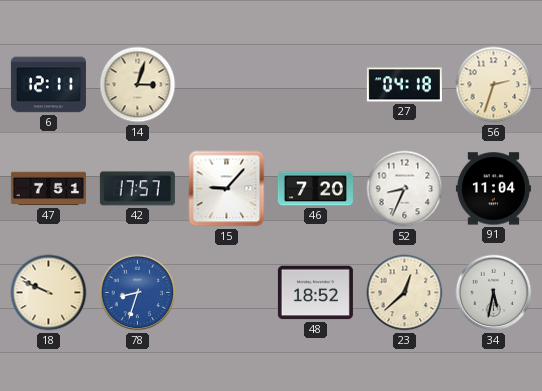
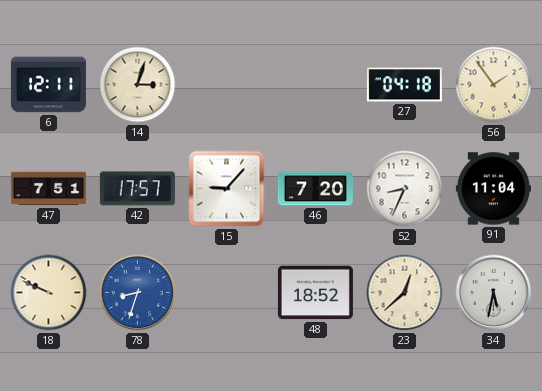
56: 2:33 -> 1:54 (494, 85)
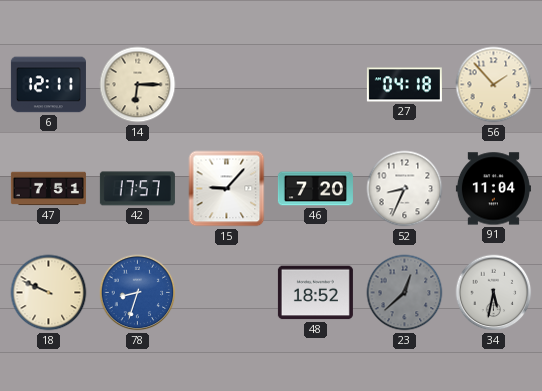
14: 3:03 -> 6:15 (138, 85)
56: 1:54 -> 1:53 (494, 85)
23 dial: cream -> grey (405, 293)
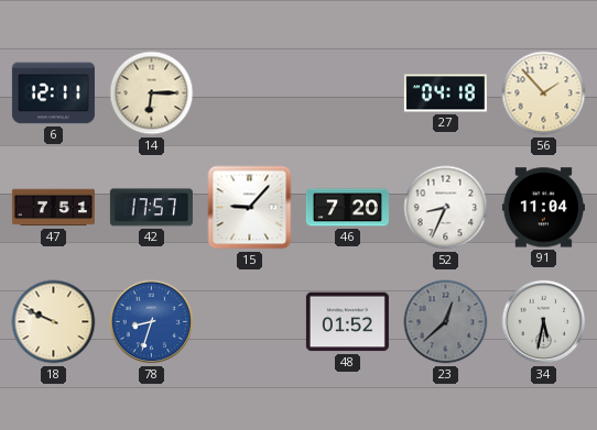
48: 18:52 -> 01:52 (347, 322)
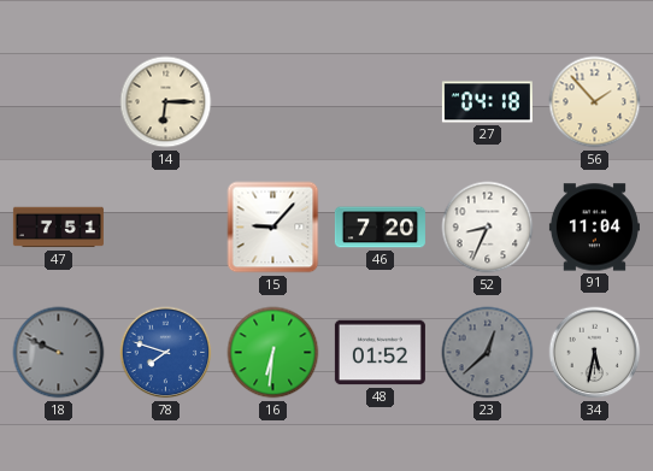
6: 12:11 -> none (53, 93)
42: 17:57 -> none (151, 208)
18 dial: cream -> grey (59, 353)
78: 8:33 -> 7:48 (166, 353)
16: none -> 6:31 (273, 353)
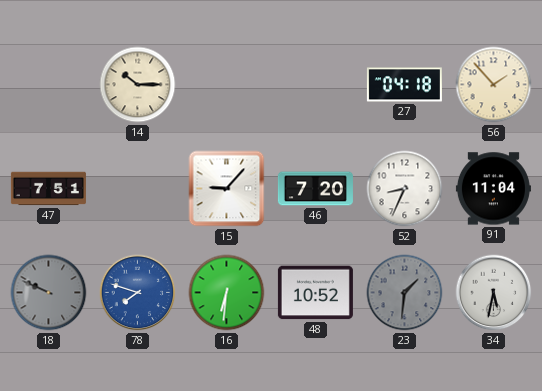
14: 6:15 -> 10:15 (138, 85)
48: 01:52 -> 10:52 (315, 293)
23: 12:38 -> 1:31 (405, 293)
